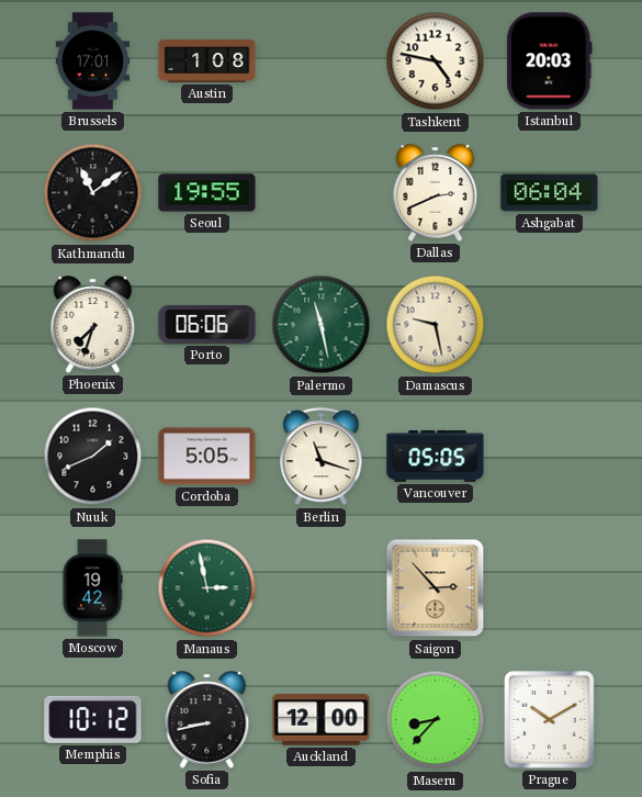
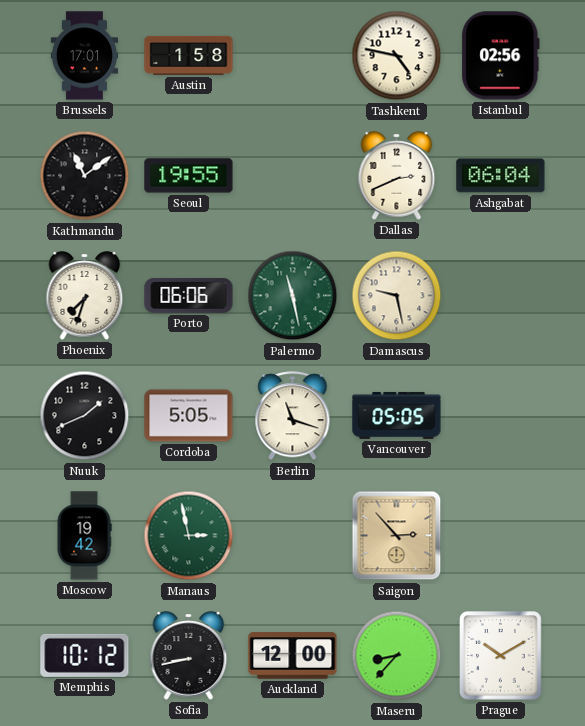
Austin: 1:08 -> 1:58 (189, 55)
Istanbul: 20:03 -> 02:56 (501, 56)
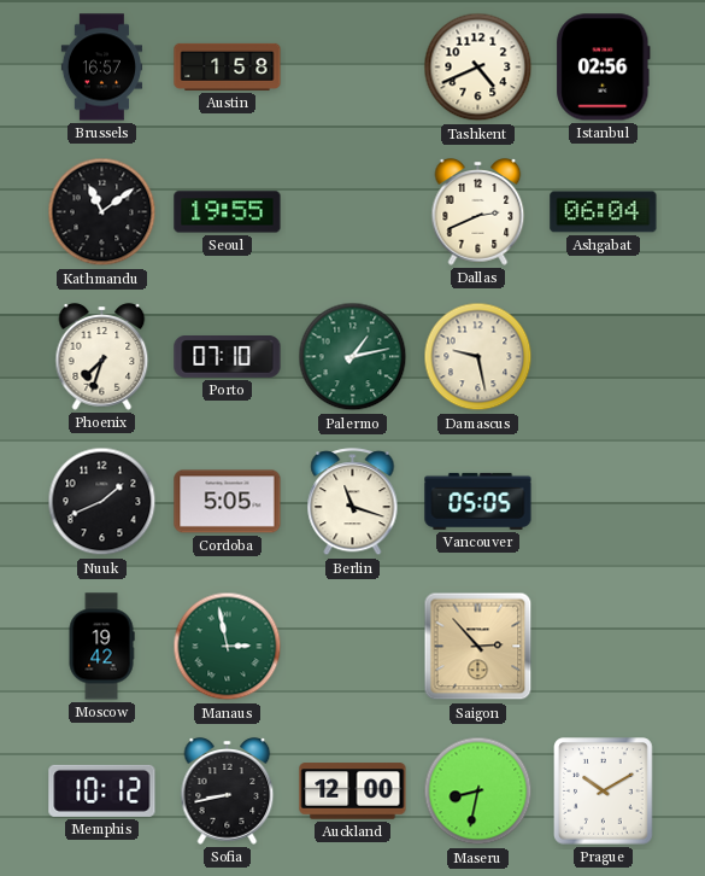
Brussels: 17:01 -> 16:57 (101, 68)
Tashkent: 4:47 -> 4:41 (478, 68)
Porto: 06:06 -> 07:10 (228, 357)
Palermo: 11:28 -> 1:13 (353, 357)
Maseru: 8:37 -> 8:32 (478, 792)
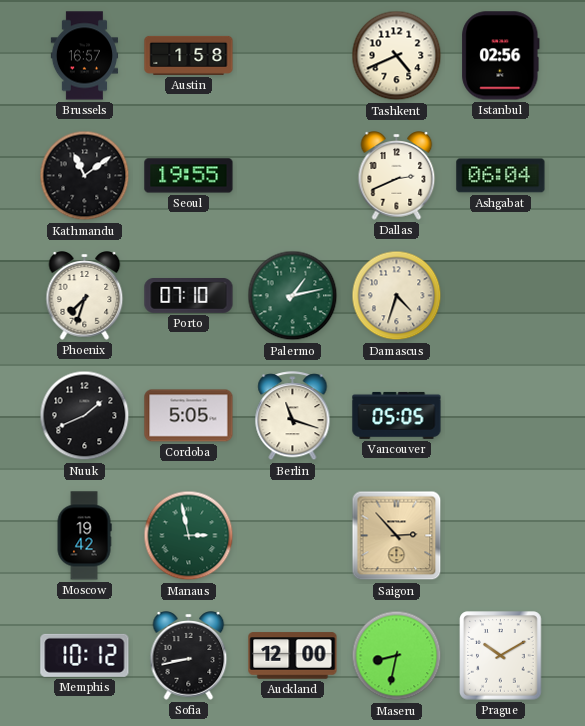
Damascus: 9:28 -> 4:33 (397, 296)
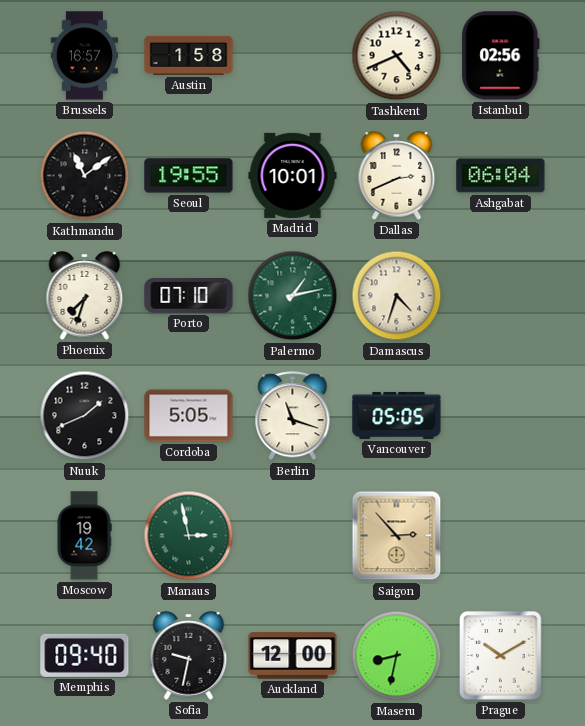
Madrid: none -> 10:01 (293, 175)
Memphis: 10:12 -> 09:40 (85, 655)
Sofia: 8:43 -> 9:32 (189, 656)
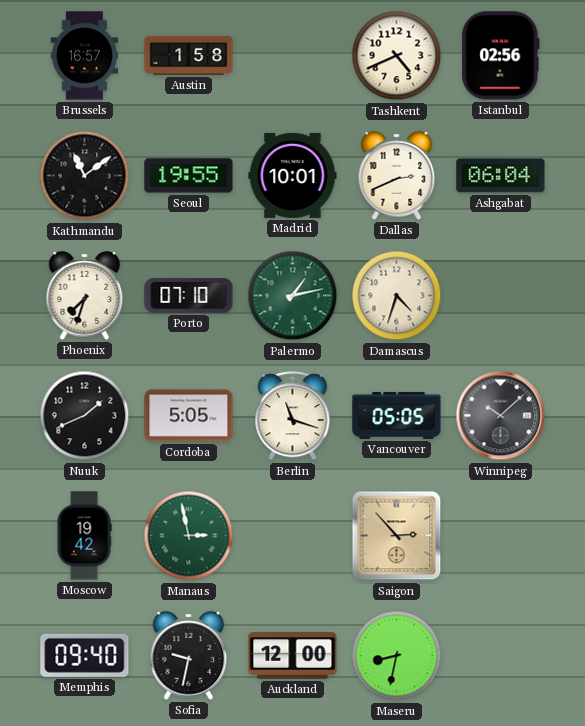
Winnipeg: none -> 10:08 (501, 416)
Prague: 10:10 -> none (501, 656)
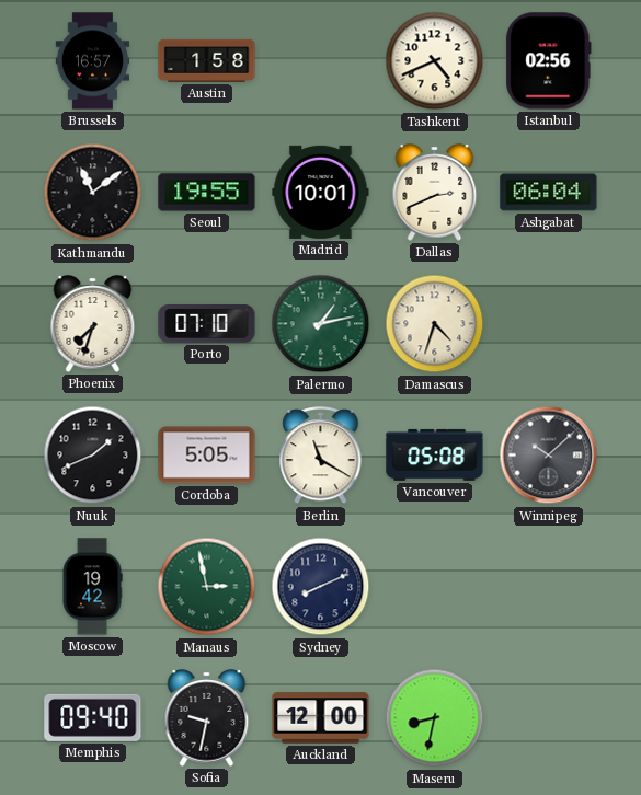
Berlin: 11:18 -> 11:20 (321, 456)
Vancouver: 05:05 -> 05:08 (435, 454)
Sydney: none -> 8:11 (321, 587)
Saigon: 2:53 -> none (397, 536)
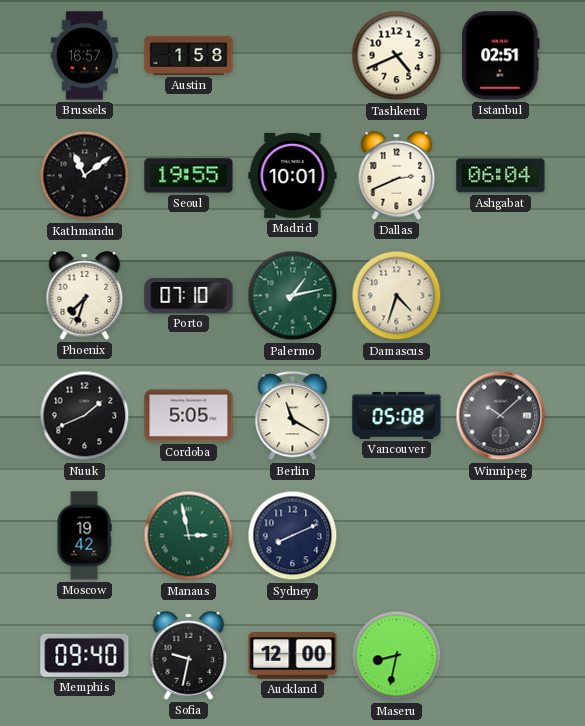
Istanbul: 02:56 -> 02:51 (501, 56)
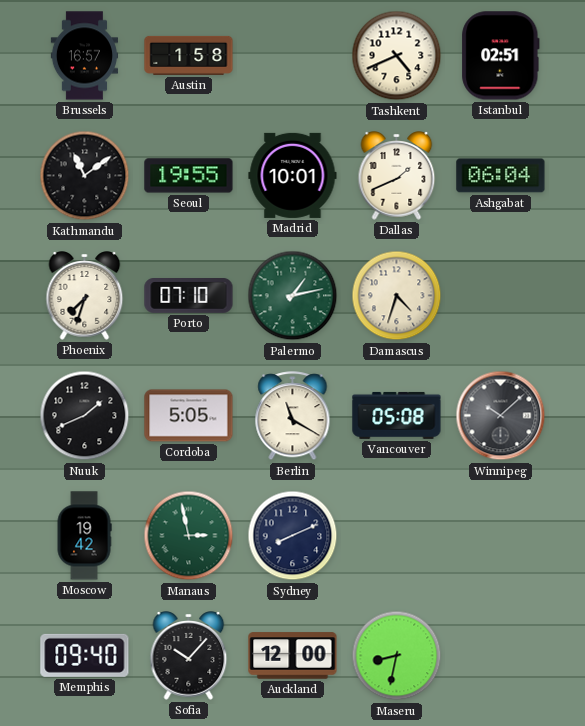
Dallas: 2:41 -> 1:41 (397, 176)
Sofia: 9:32 -> 10:07 (189, 656)
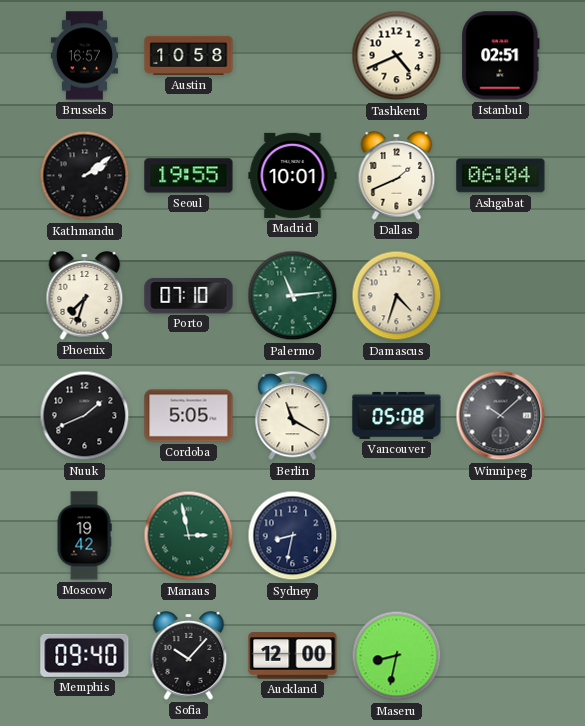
Austin: 1:58 -> 10:58 (189, 55)
Kathmandu: 11:09 -> 2:09 (85, 176)
Palermo: 1:13 -> 11:14 (293, 296)
Sydney: 8:11 -> 8:32 (293, 536)
